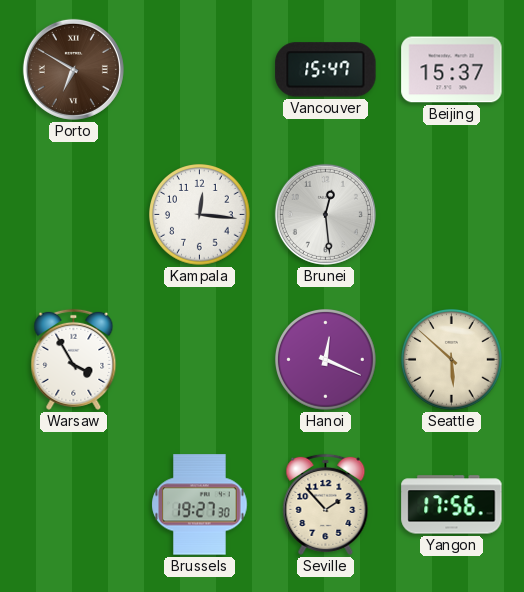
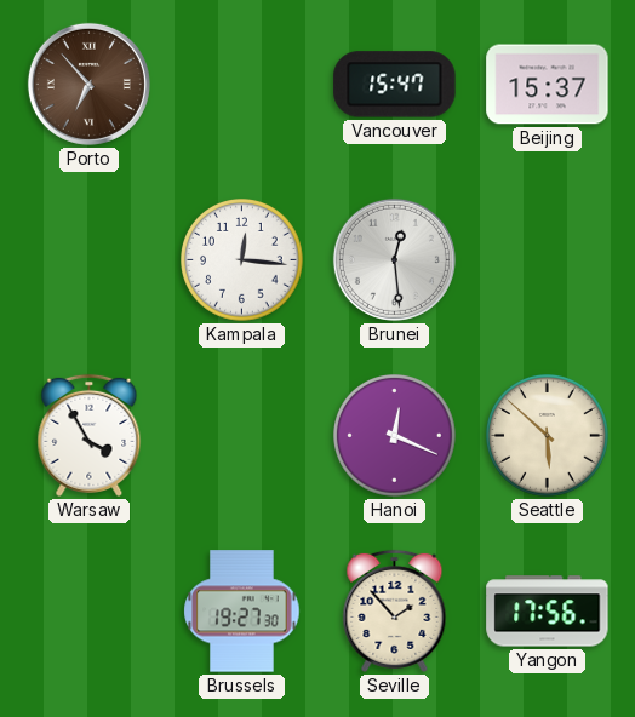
Porto: 6:50 -> 6:53 (88, 84)
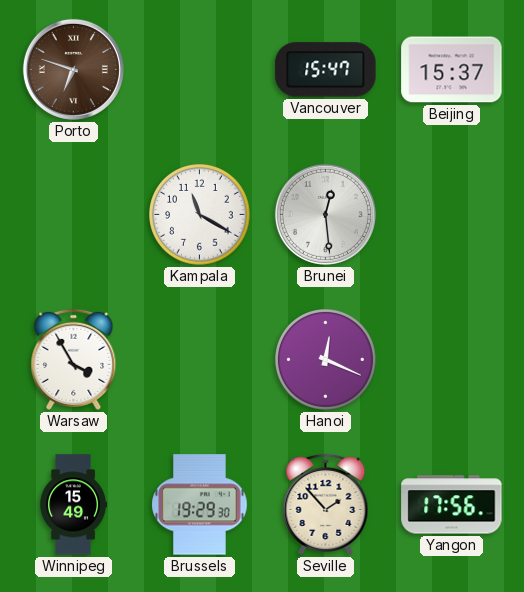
Porto: 6:53 -> 6:48 (73, 69)
Kampala: 12:16 -> 11:20 (200, 215)
Seattle: 5:52 -> none (548, 436)
Winnipeg: none -> 15:49 (74, 505)
Brussels: 19:27 -> 19:29 (200, 505)
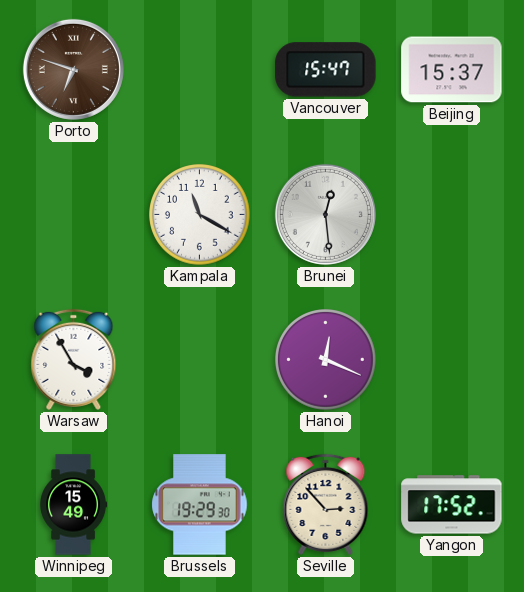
Seville: 1:53 -> 2:53 (326, 504)
Yangon: 17:56 -> 17:52 (452, 505)
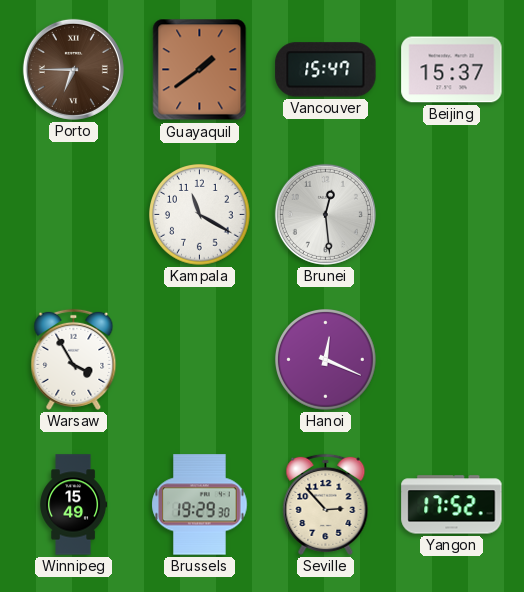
Porto: 6:48 -> 6:45 (73, 69)
Guayaquil: none -> 1:39 (200, 70)
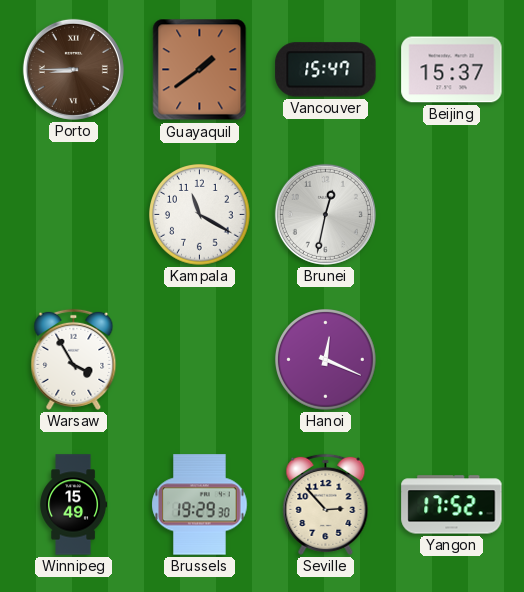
Porto: 6:45 -> 8:45 (73, 69)
Brunei: 12:29 -> 12:32 (325, 214)
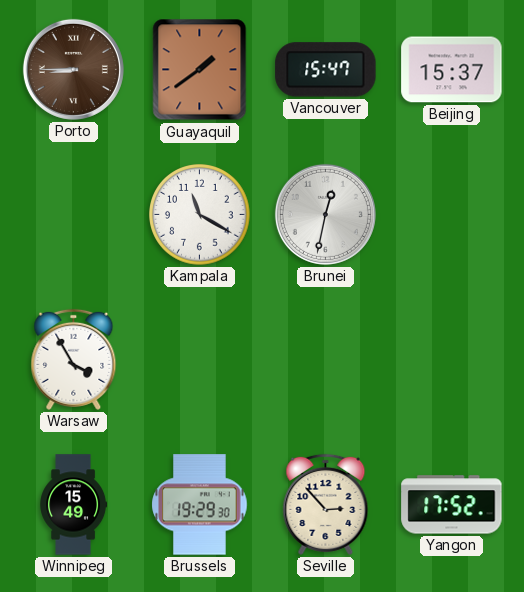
Hanoi: 12:19 -> none (326, 360)
